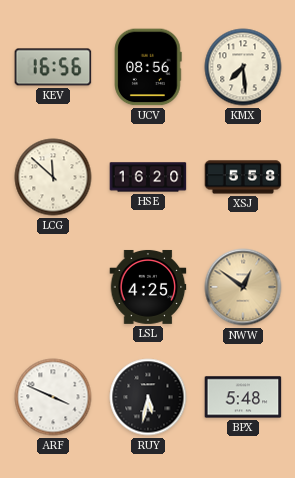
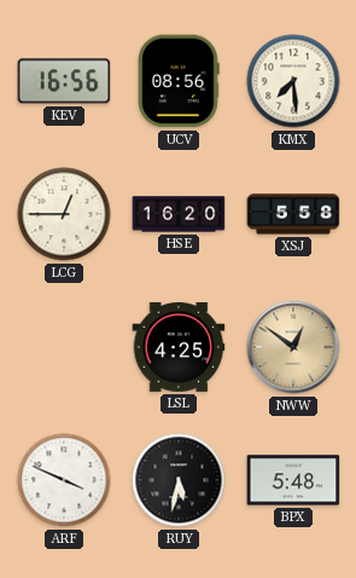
LCG: 11:52 -> 12:45 (64, 214)
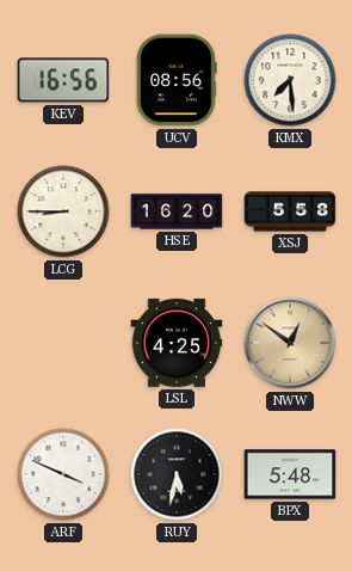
LCG: 12:45 -> 8:45 (63, 211)
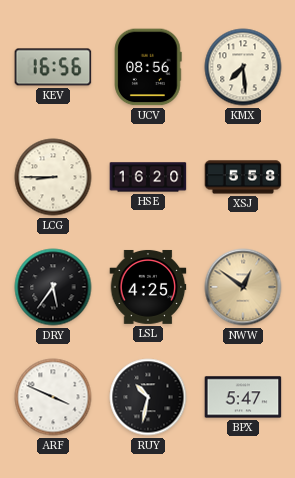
DRY: none -> 5:36 (53, 287)
RUY: 5:32 -> 10:32 (148, 397)
BPX: 5:48 -> 5:47 (243, 397)
